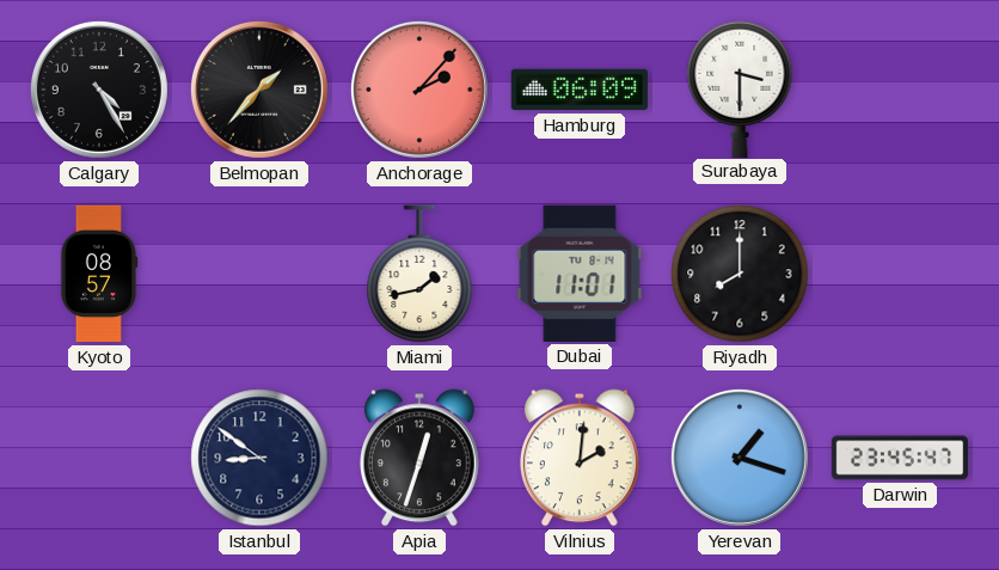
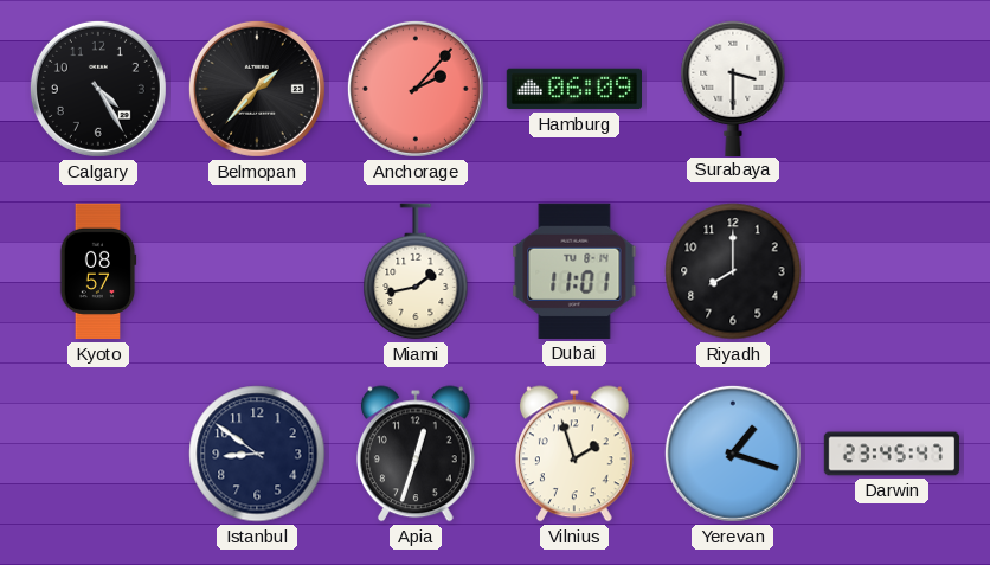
Vilnius: 2:01 -> 1:57 (576, 454)
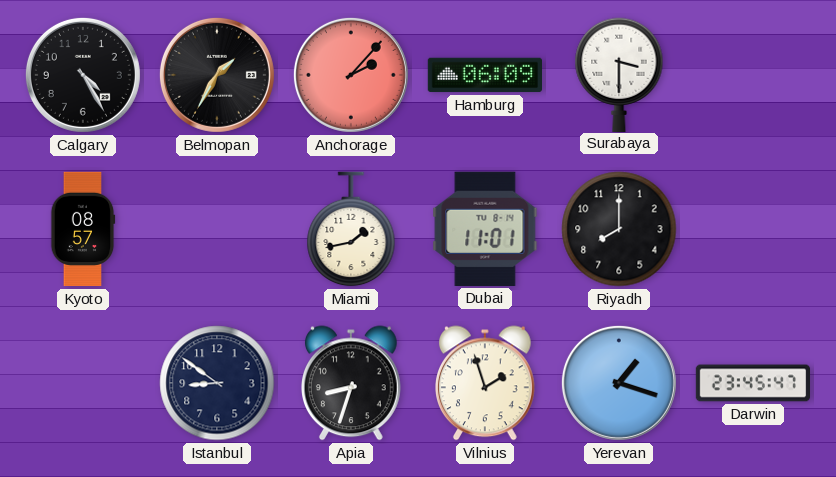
Belmopan: 1:37 -> 1:35 (217, 75)
Apia: 12:33 -> 8:33 (352, 383)
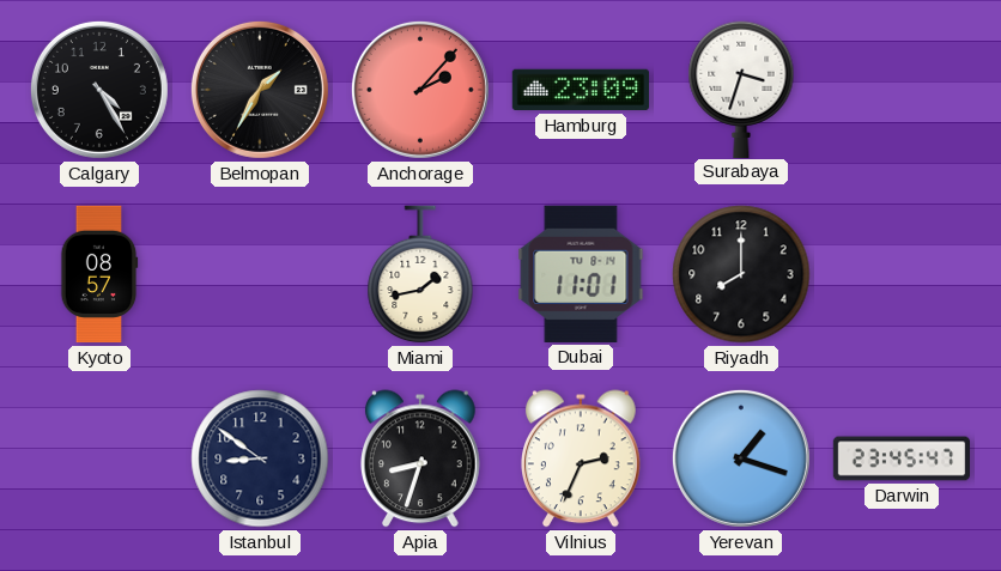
Hamburg: 06:09 -> 23:09 (580, 90)
Surabaya: 3:30 -> 3:33 (741, 89)
Vilnius: 1:57 -> 2:34 (582, 458)
